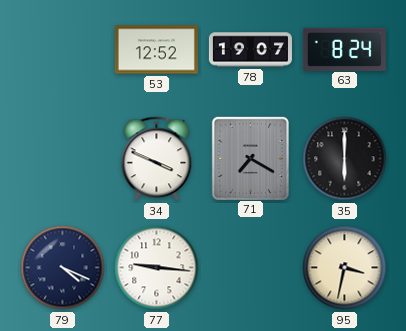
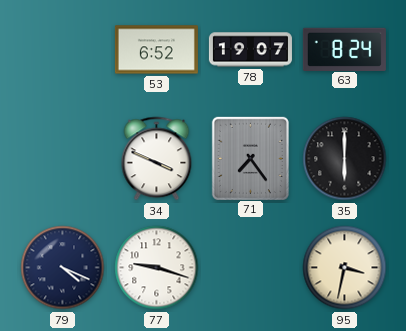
53: 12:52 -> 6:52 (156, 50)
71: 7:20 -> 7:24 (250, 158)
77: 9:16 -> 9:18 (157, 268)
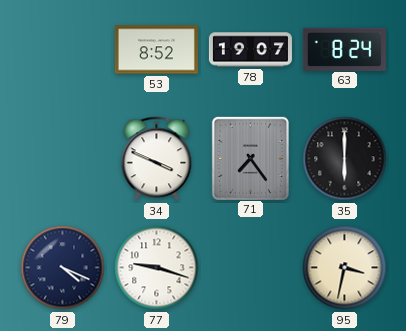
53: 6:52 -> 8:52 (156, 50)
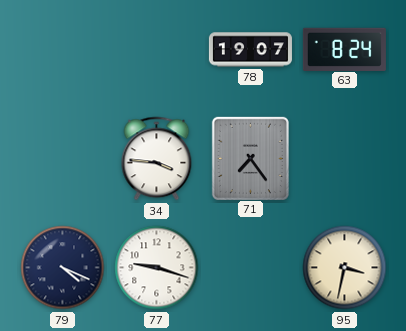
53: 8:52 -> none (156, 50)
34: 3:49 -> 3:46 (157, 159)
35: 6:00 -> none (345, 159)
